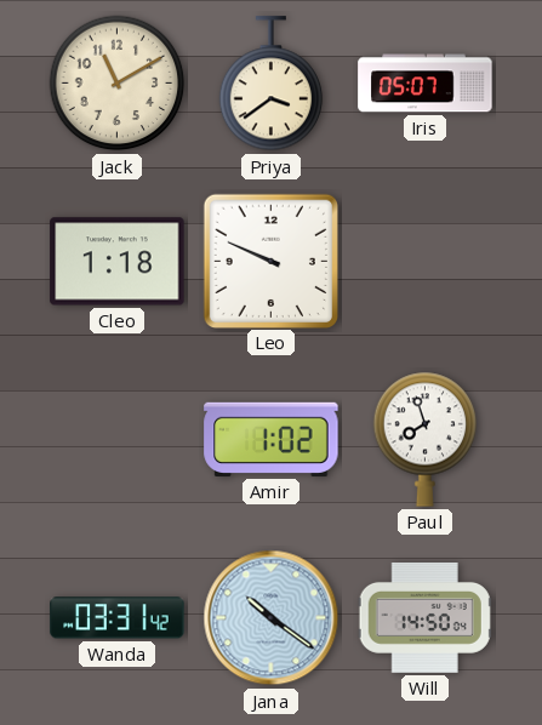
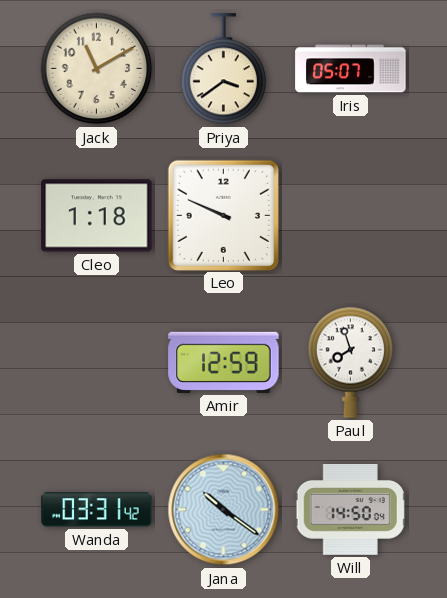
Amir: 1:02 -> 12:59 (224, 362)
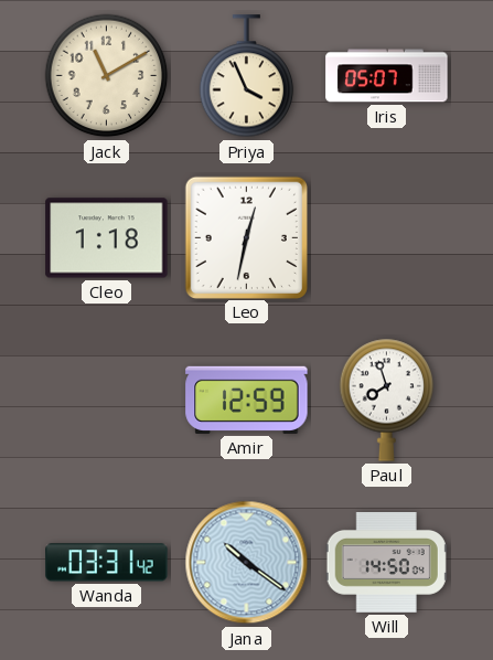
Priya: 3:39 -> 3:56 (247, 76)
Leo: 9:49 -> 12:32 (246, 237)
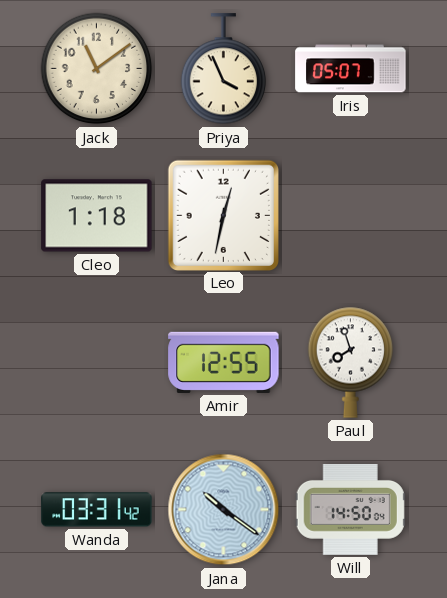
Jack: 11:10 -> 11:09 (97, 69)
Amir: 12:59 -> 12:55 (224, 362)
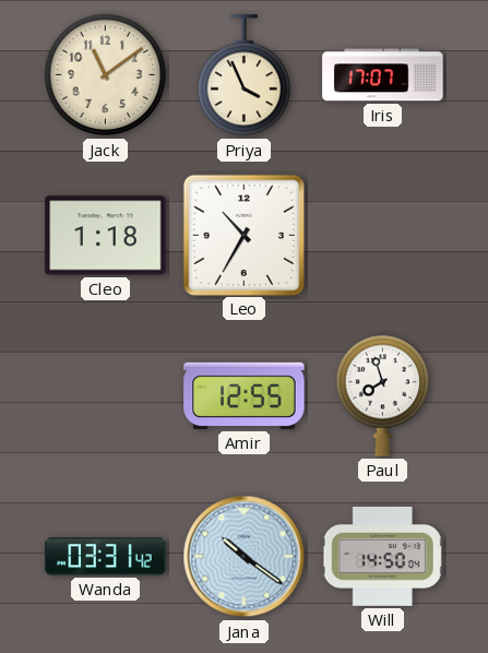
Iris: 05:07 -> 17:07 (383, 75)
Leo: 12:32 -> 10:35 (243, 235)
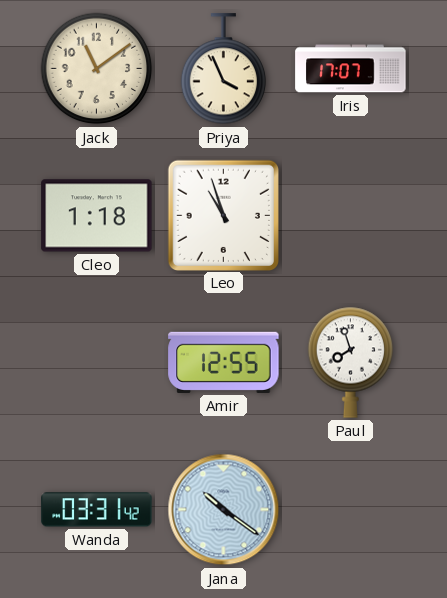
Leo: 10:35 -> 10:57 (223, 215)
Will: 14:50 -> none (382, 557)
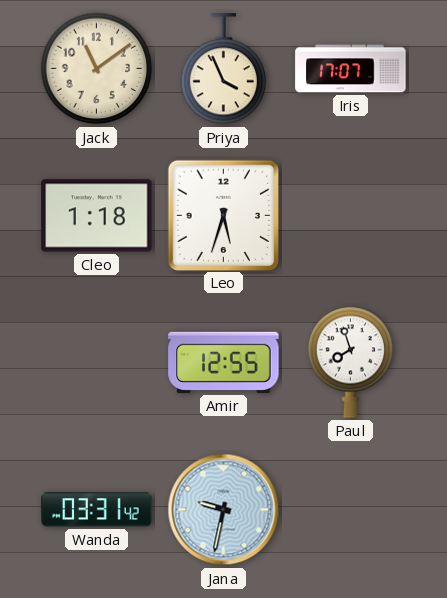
Leo: 10:57 -> 5:33 (223, 215)
Jana: 10:21 -> 9:32 (224, 510)
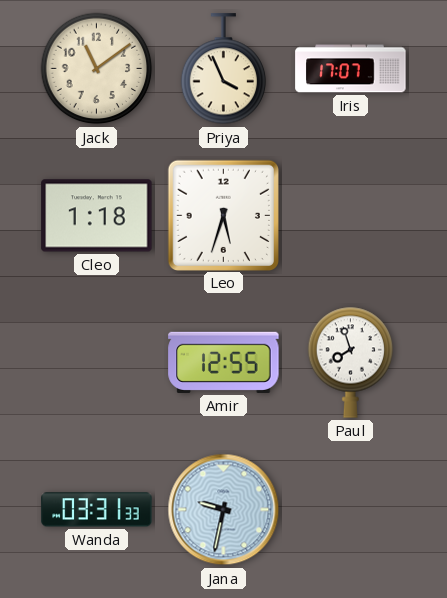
Wanda: 03:31:42 -> 03:31:33 (97, 510)
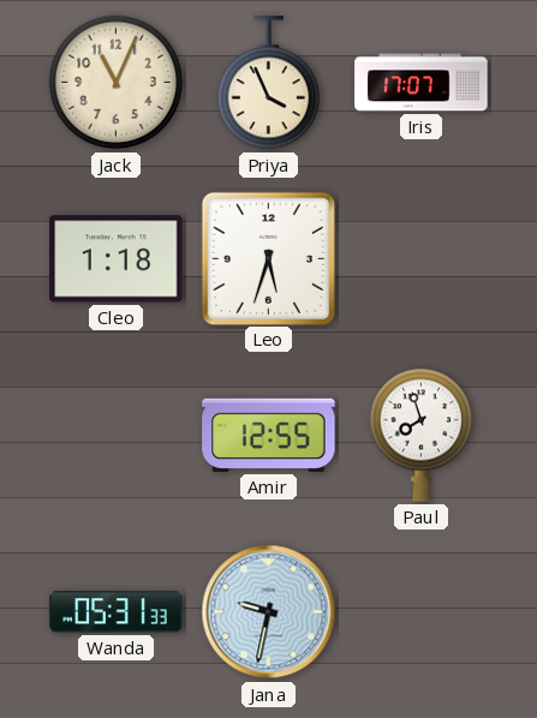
Jack: 11:09 -> 11:04 (117, 83)
Wanda: 03:31 -> 05:31 (117, 612)
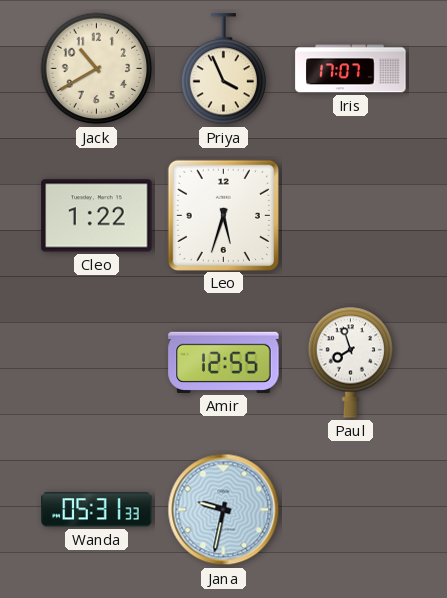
Jack: 11:04 -> 10:40 (97, 69)
Cleo: 1:18 -> 1:22 (97, 216)
